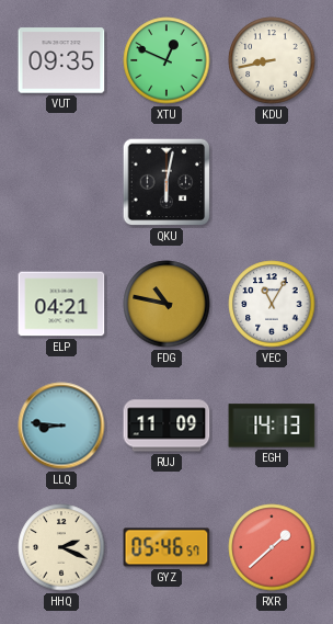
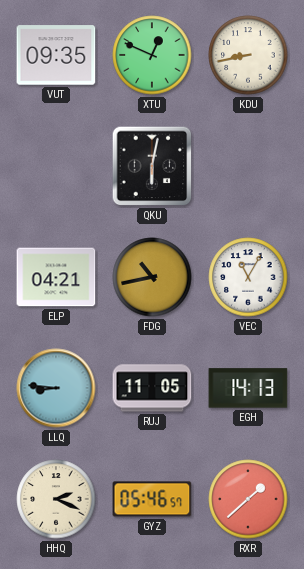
FDG: 10:47 -> 10:43 (152, 277)
RUJ: 11:09 -> 11:05 (152, 388)
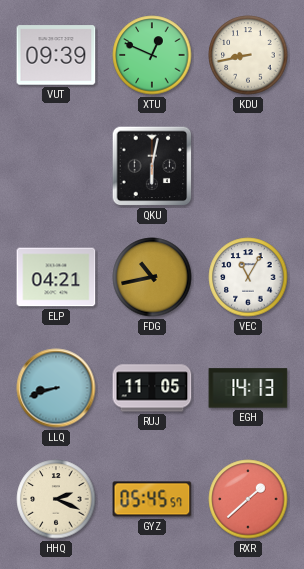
VUT: 09:35 -> 09:39 (56, 55)
LLQ: 8:46 -> 8:42 (56, 388)
GYZ: 05:46 -> 05:45 (152, 499)
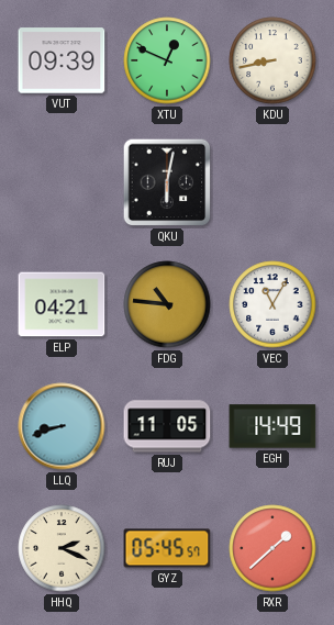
FDG: 10:43 -> 10:46 (167, 304)
EGH: 14:13 -> 14:49 (272, 426)
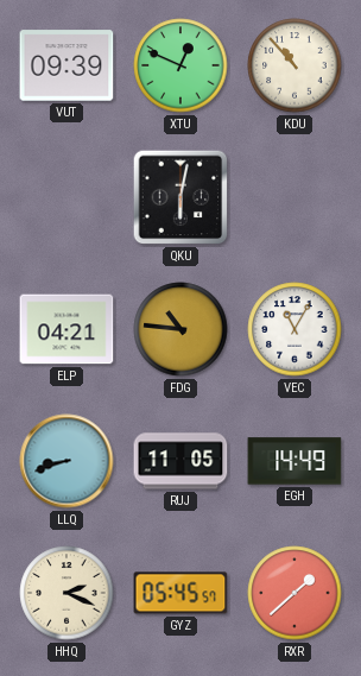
KDU: 8:43 -> 10:53 (294, 65)
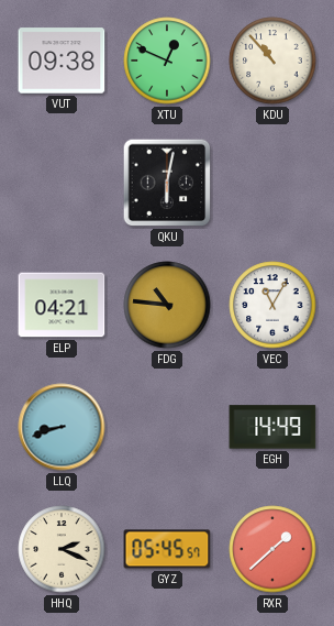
VUT: 09:39 -> 09:38 (62, 61)
RUJ: 11:05 -> none (180, 461)
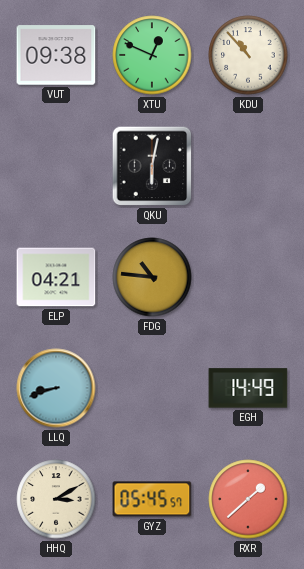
VEC: 11:05 -> none (272, 305)
HHQ: 2:19 -> 3:10 (56, 499)
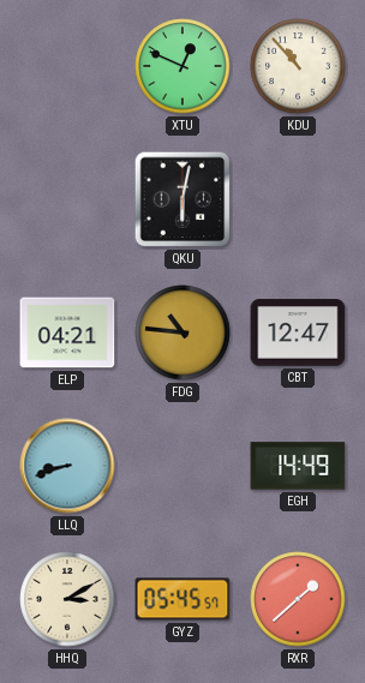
VUT: 09:38 -> none (56, 55)
CBT: none -> 12:47 (298, 332)
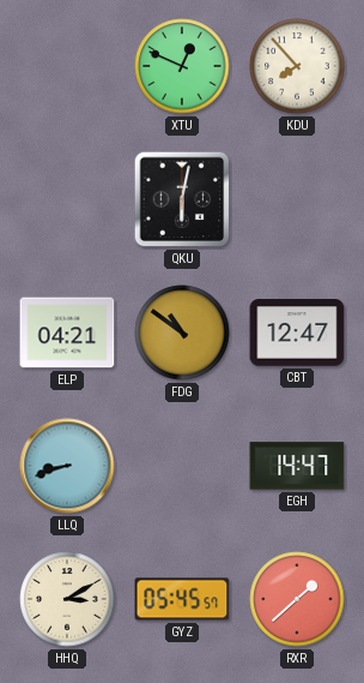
KDU: 10:53 -> 7:53 (297, 66)
FDG: 10:46 -> 10:51 (182, 332)
EGH: 14:49 -> 14:47 (297, 466)
